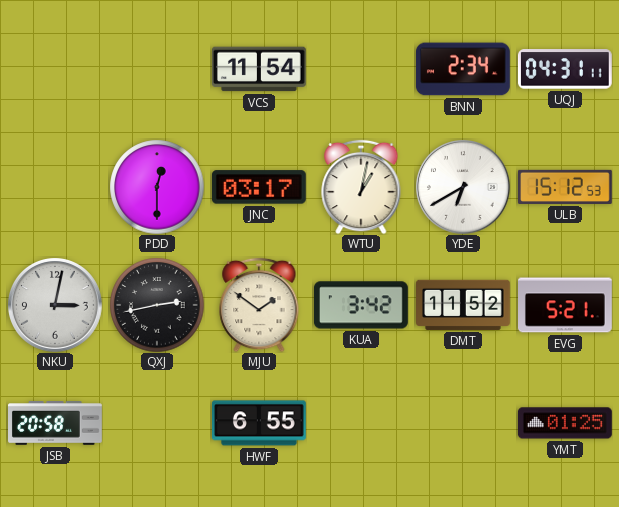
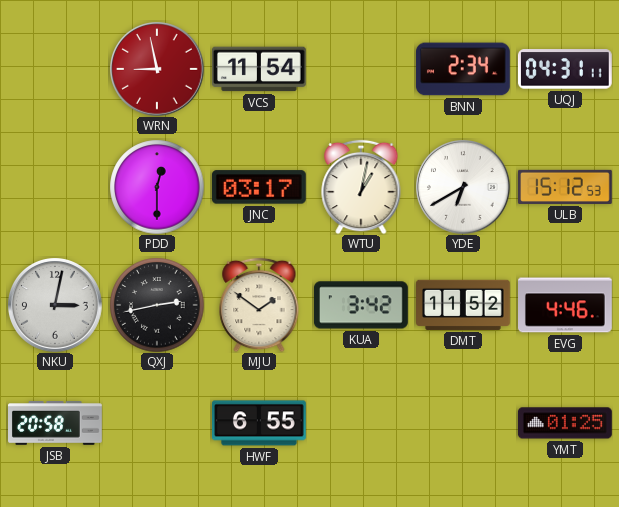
WRN: none -> 8:58 (157, 69)
EVG: 5:21 -> 4:46 (566, 305)
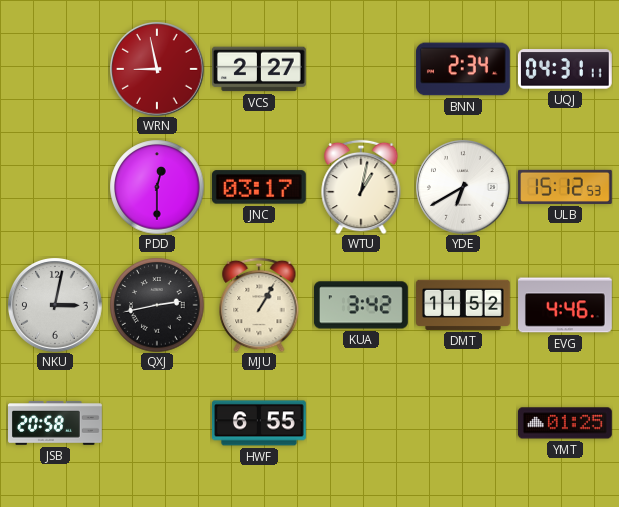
VCS: 11:54 -> 2:27 (260, 69)
MJU: 1:51 -> 1:05 (259, 305)
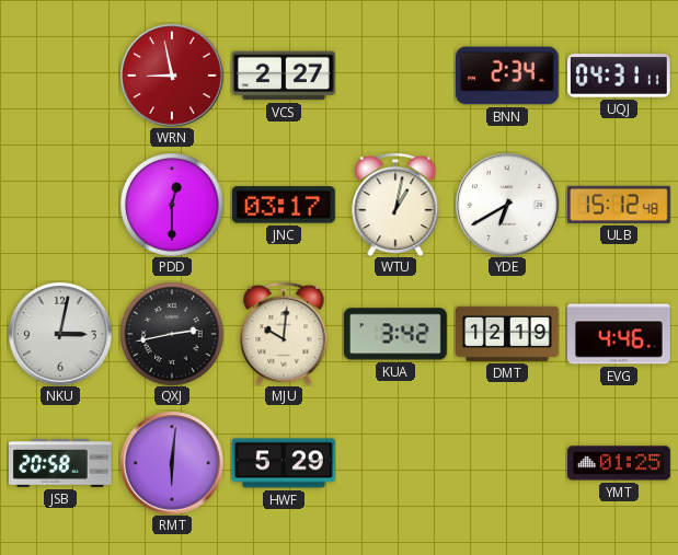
ULB: 15:12:53 -> 15:12:48 (620, 205)
MJU: 1:05 -> 10:01 (284, 334)
DMT: 11:52 -> 12:19 (508, 334)
RMT: none -> 6:01 (172, 463)
HWF: 6:55 -> 5:29 (285, 463)
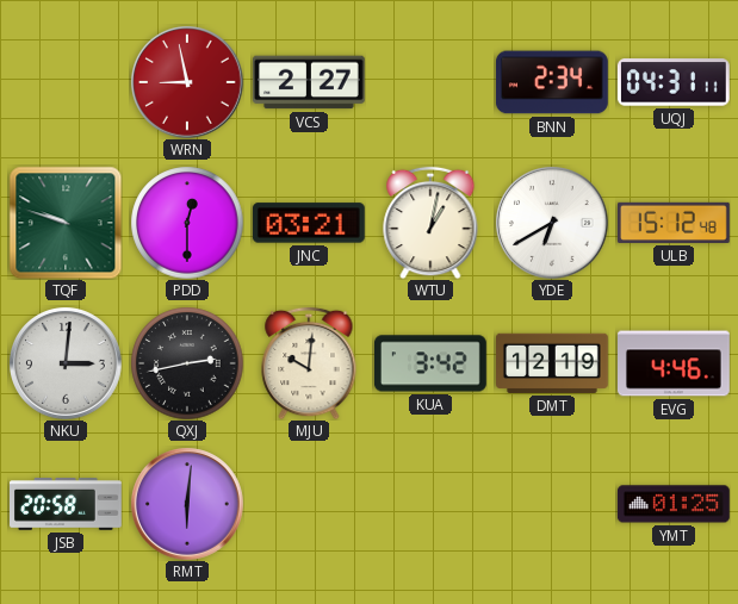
TQF: none -> 9:48 (66, 223)
JNC: 03:17 -> 03:21 (309, 223)
NKU: 3:02 -> 3:01 (66, 363)
HWF: 5:29 -> none (285, 463)
